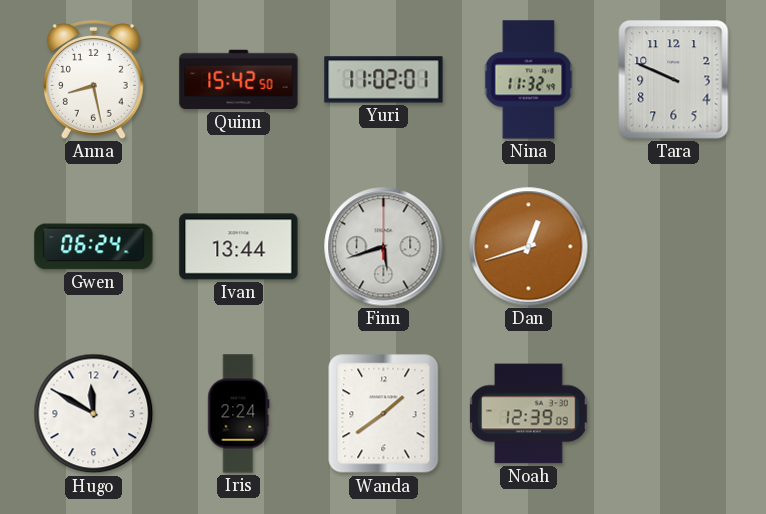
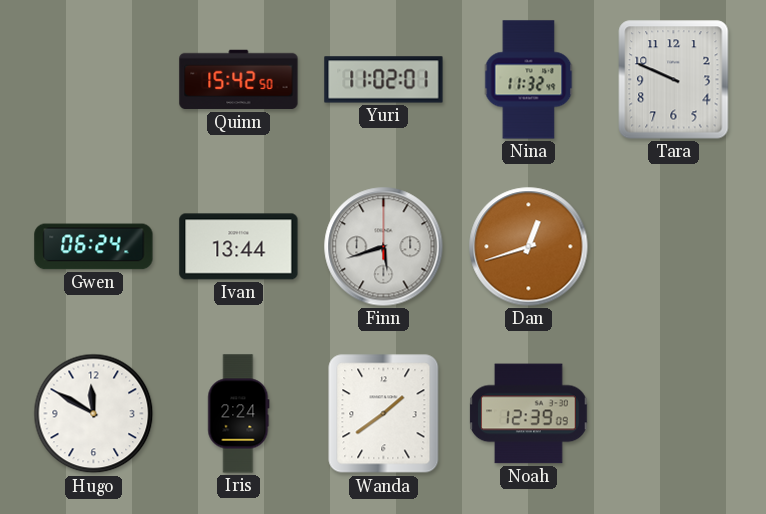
Anna: 8:28 -> none (93, 80)
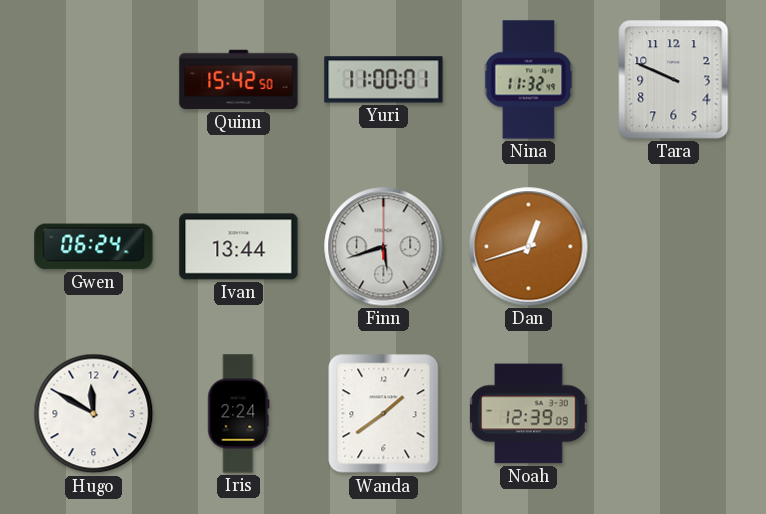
Yuri: 11:02 -> 11:00 (384, 80)
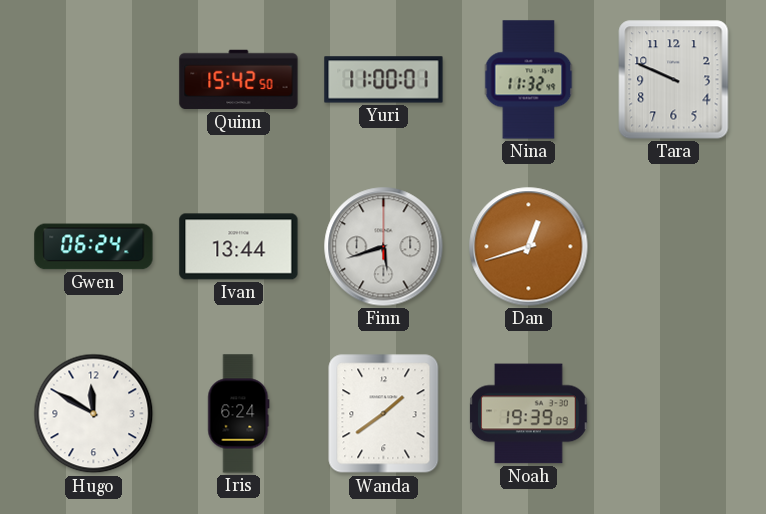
Iris: 2:24 -> 6:24 (239, 414)
Noah: 12:39 -> 19:39 (529, 414)
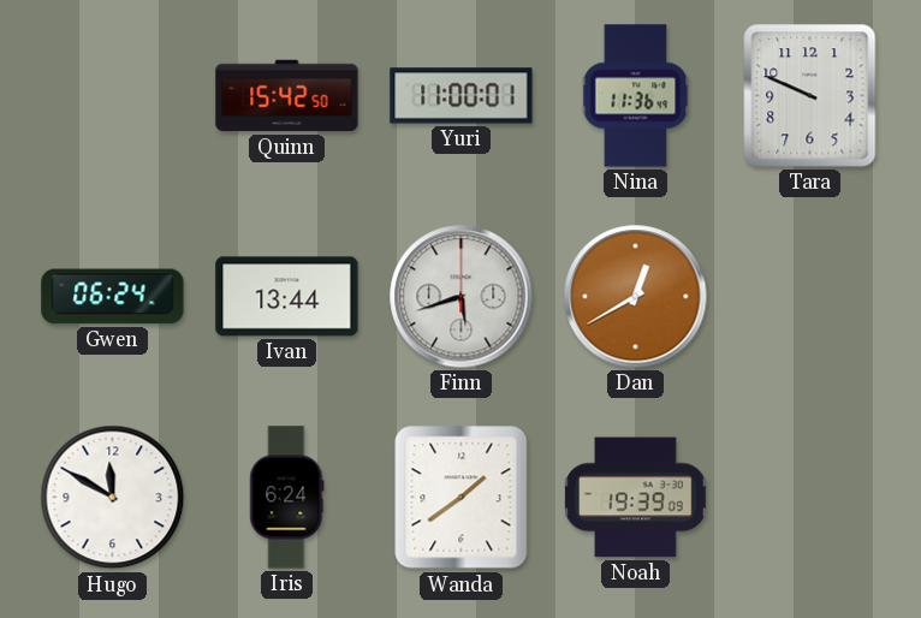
Nina: 11:32 -> 11:36 (636, 96)
Dan: 12:42 -> 12:40 (636, 297)
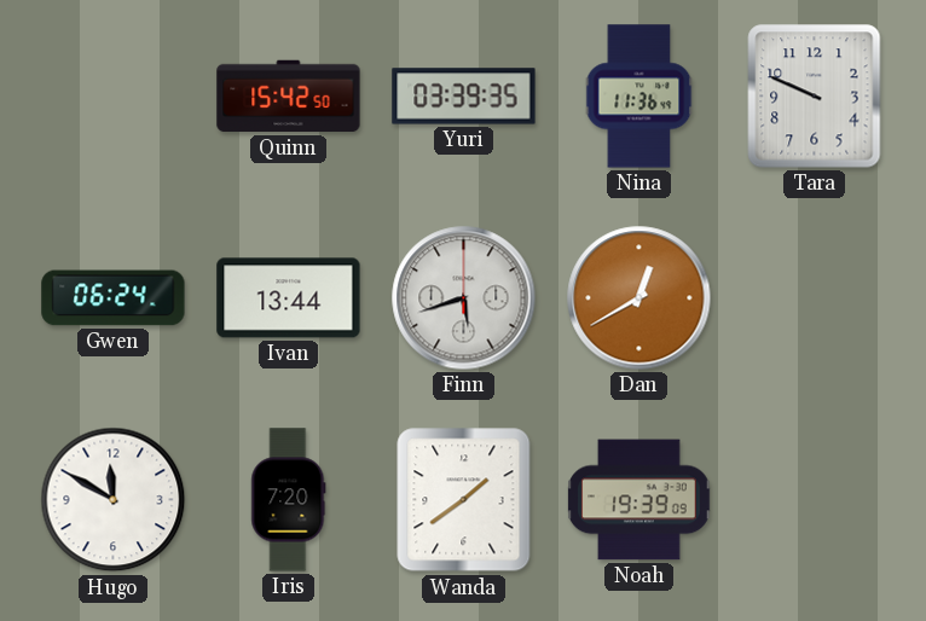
Yuri: 11:00 -> 03:39 (464, 97)
Iris: 6:24 -> 7:20 (289, 500)
